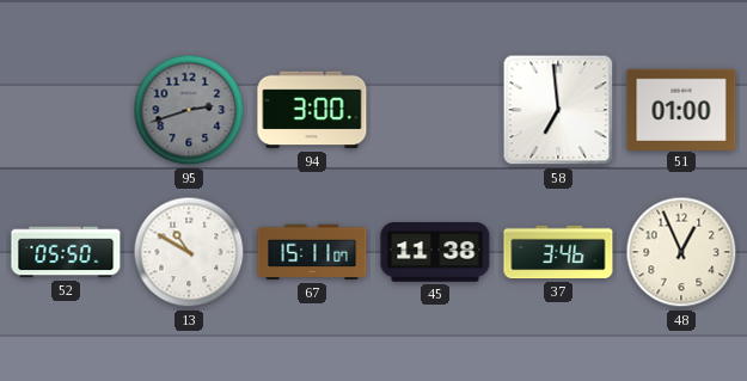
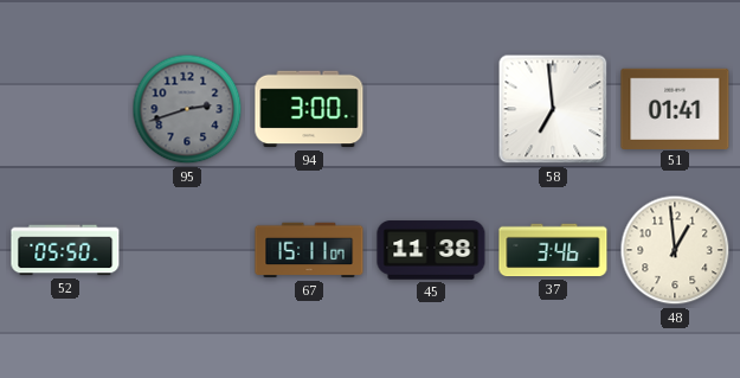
51: 01:00 -> 01:41 (675, 108)
13: 10:50 -> none (189, 252)
48: 12:56 -> 12:59 (675, 250)
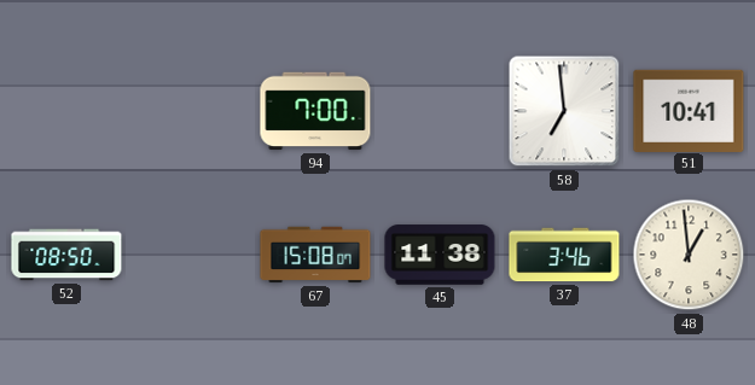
95: 2:42 -> none (187, 109)
94: 3:00 -> 7:00 (315, 111)
51: 01:41 -> 10:41 (689, 110)
52: 05:50 -> 08:50 (66, 255)
67: 15:11 -> 15:08 (315, 255)
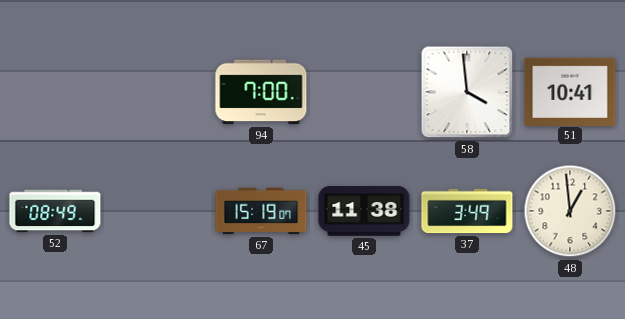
58: 6:59 -> 3:59 (467, 92)
52: 08:50 -> 08:49 (55, 211)
67: 15:08 -> 15:19 (261, 211)
37: 3:46 -> 3:49 (467, 211)
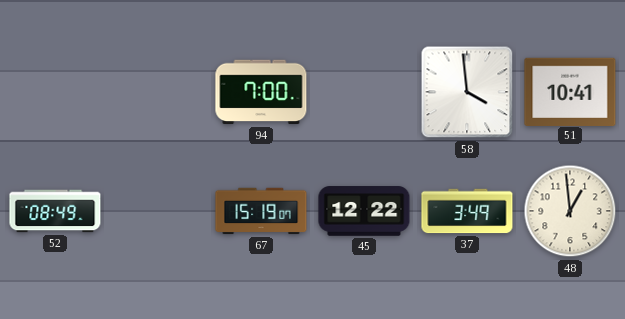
45: 11:38 -> 12:22 (364, 211)
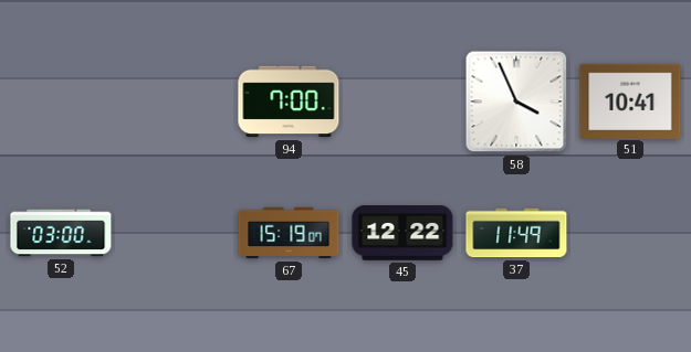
58: 3:59 -> 3:56 (516, 102)
52: 08:49 -> 03:00 (61, 233)
37: 3:49 -> 11:49 (516, 233)
48: 12:59 -> none (570, 211)
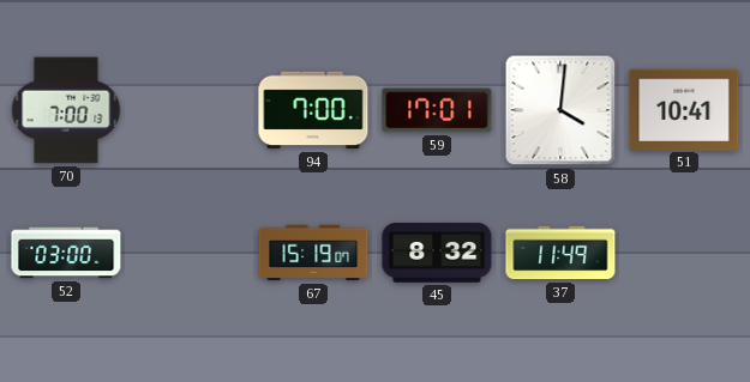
70: none -> 7:00 (66, 110)
59: none -> 17:01 (437, 110)
58: 3:56 -> 4:01 (560, 110)
45: 12:22 -> 8:32 (437, 253)
